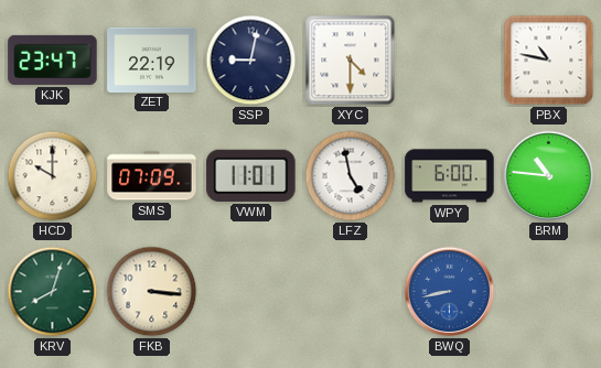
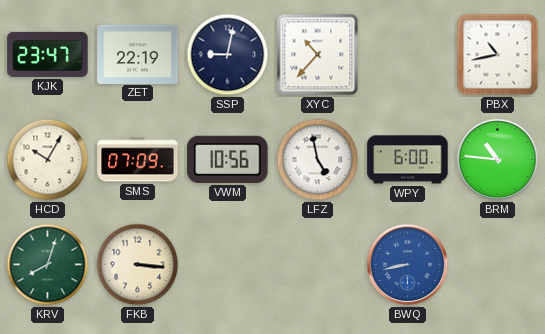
XYC: 4:30 -> 10:37 (318, 55)
PBX: 10:47 -> 10:43 (498, 55)
HCD: 10:00 -> 10:05 (48, 160)
VWM: 11:01 -> 10:56 (228, 159)
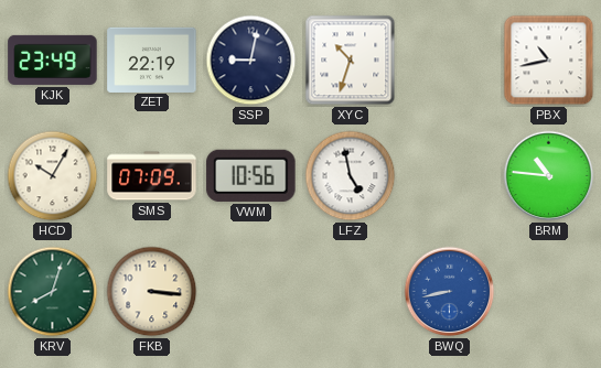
KJK: 23:47 -> 23:49 (53, 59)
XYC: 10:37 -> 10:33 (351, 61)
WPY: 6:00 -> none (408, 160)
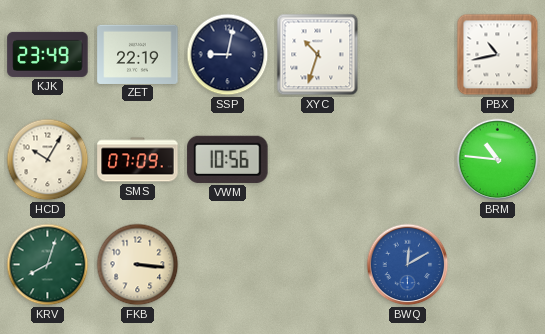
LFZ: 4:58 -> none (351, 176)
BWQ: 8:43 -> 12:10 (408, 265)
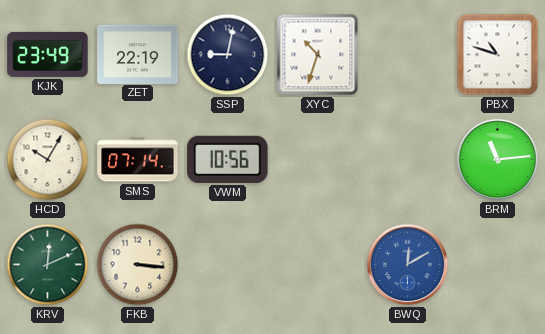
PBX: 10:43 -> 10:48 (498, 55)
SMS: 07:09 -> 07:14 (138, 160)
BRM: 10:46 -> 11:14 (498, 160)
KRV: 8:03 -> 12:11 (48, 265)
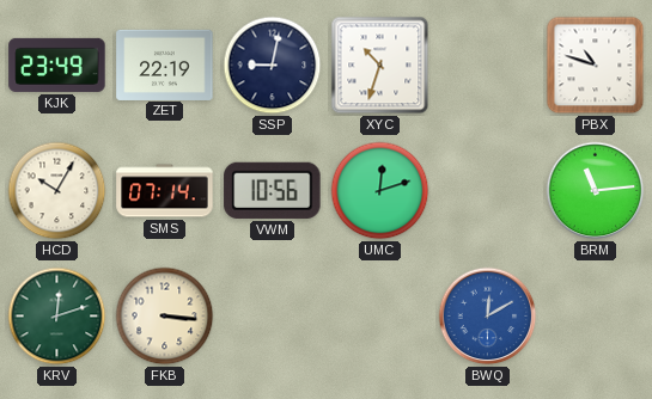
UMC: none -> 12:12 (380, 191)
KRV: 12:11 -> 12:12 (57, 317)
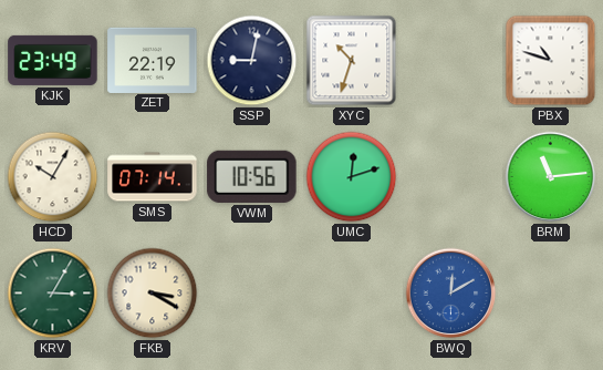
KRV: 12:12 -> 3:05 (53, 294)
FKB: 3:16 -> 3:20 (153, 294)
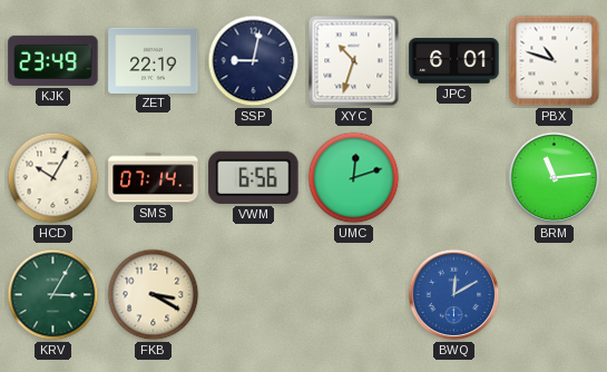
JPC: none -> 6:01 (454, 61)
VWM: 10:56 -> 6:56 (254, 177)
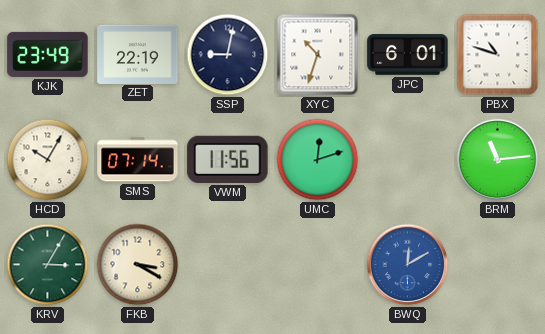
VWM: 6:56 -> 11:56 (228, 159)
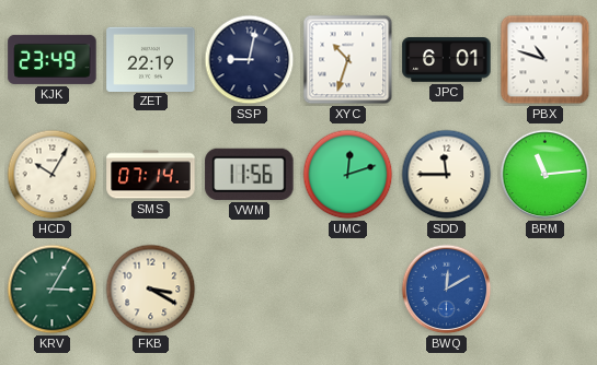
SDD: none -> 11:45 (447, 175)
